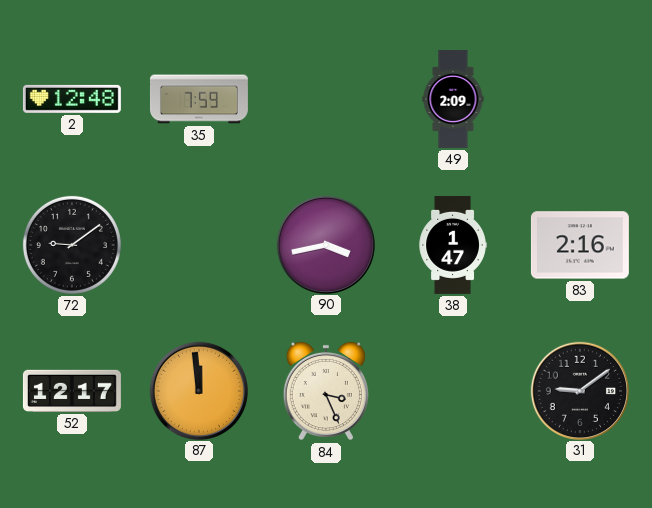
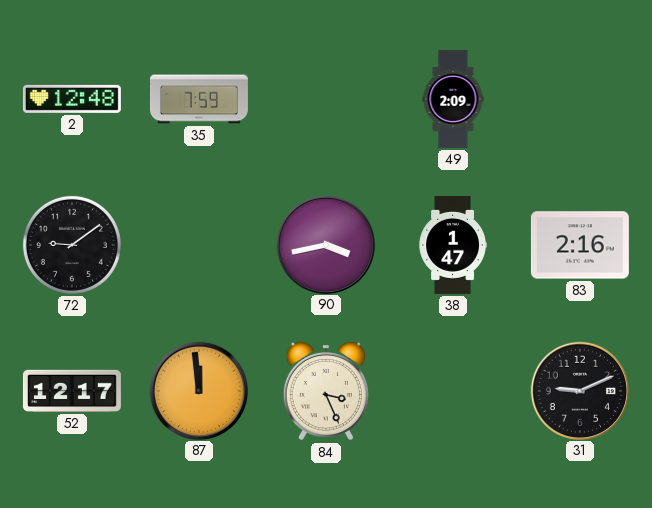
31: 9:09 -> 9:11 (579, 390)
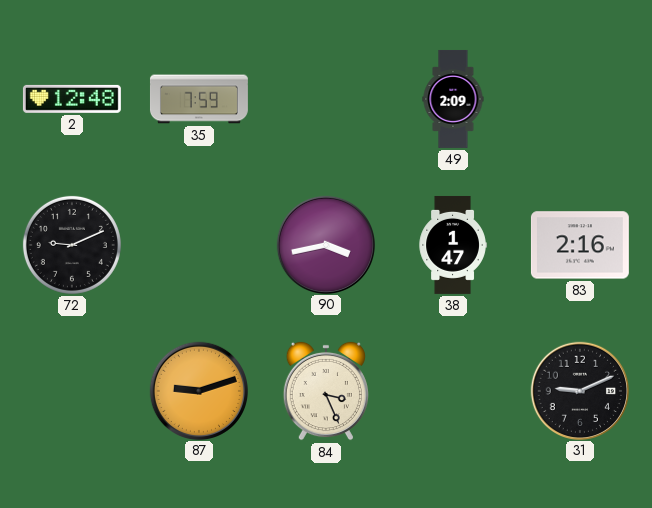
72: 9:09 -> 9:11 (72, 245)
52: 12:17 -> none (72, 391)
87: 11:59 -> 9:12 (198, 390)
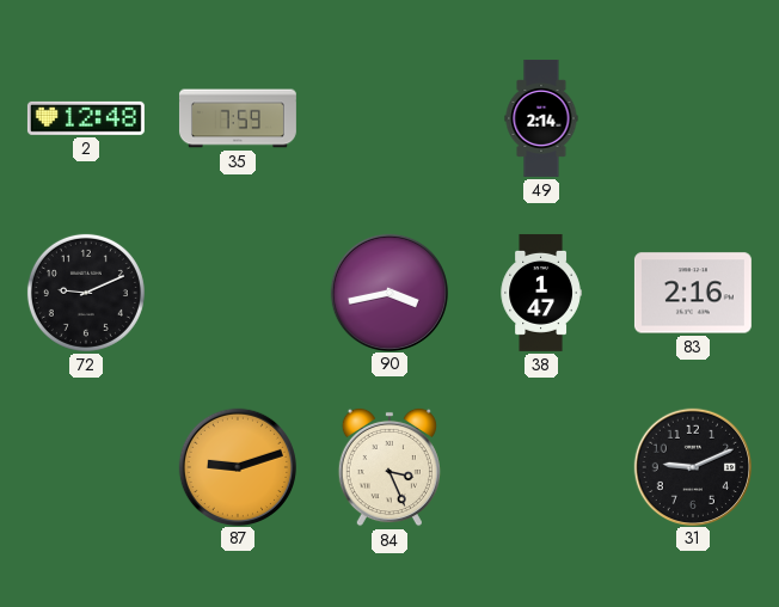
49: 2:09 -> 2:14 (541, 118)
